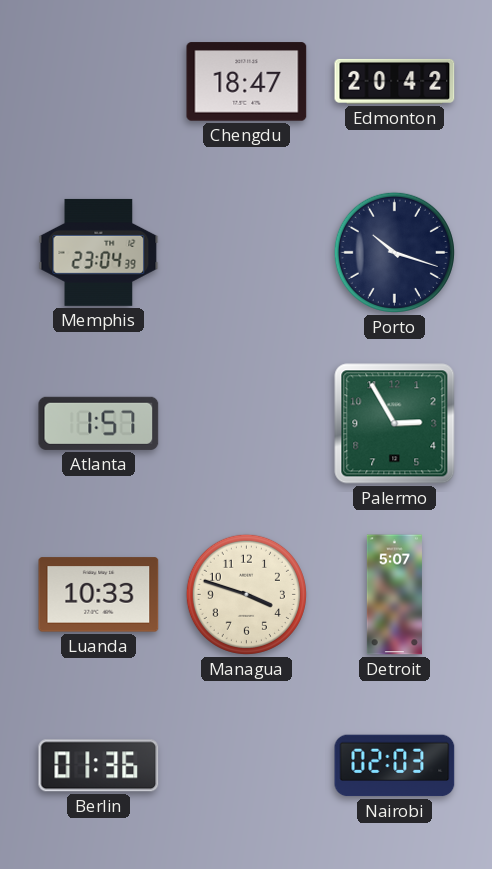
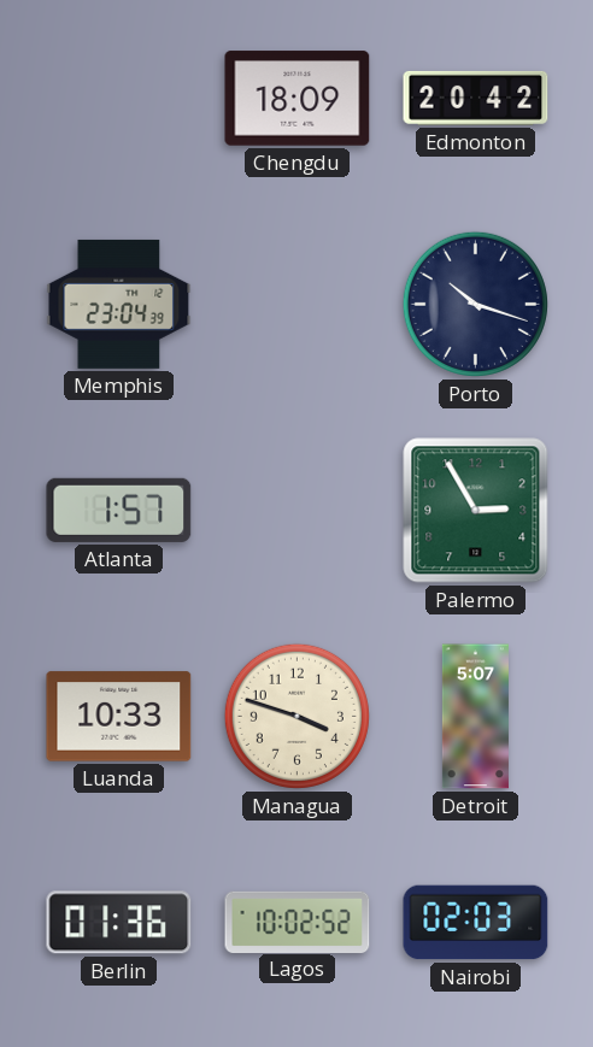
Chengdu: 18:47 -> 18:09 (298, 99)
Lagos: none -> 10:02 (298, 922)
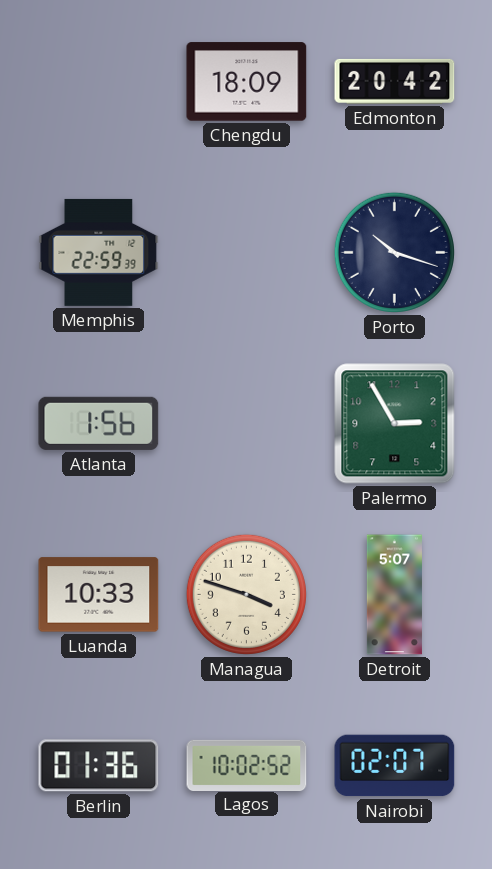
Memphis: 23:04 -> 22:59 (99, 252)
Atlanta: 1:57 -> 1:56 (99, 423)
Nairobi: 02:03 -> 02:07 (395, 766)
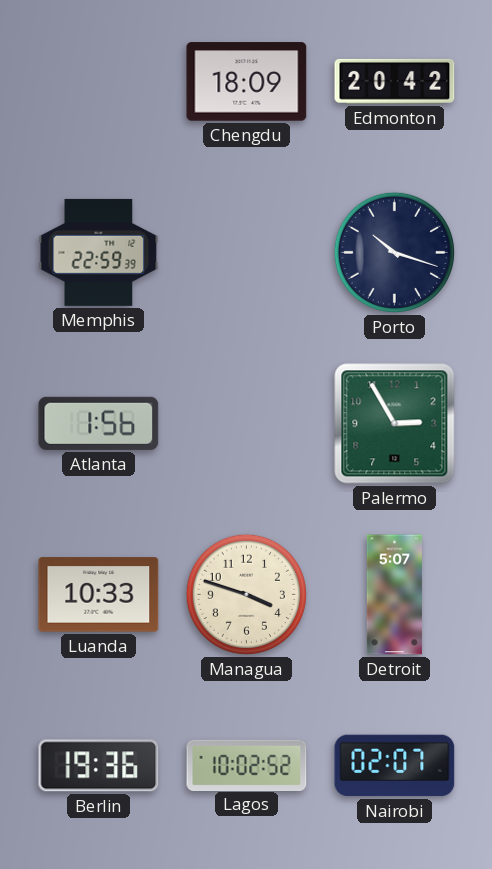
Berlin: 01:36 -> 19:36 (99, 766)
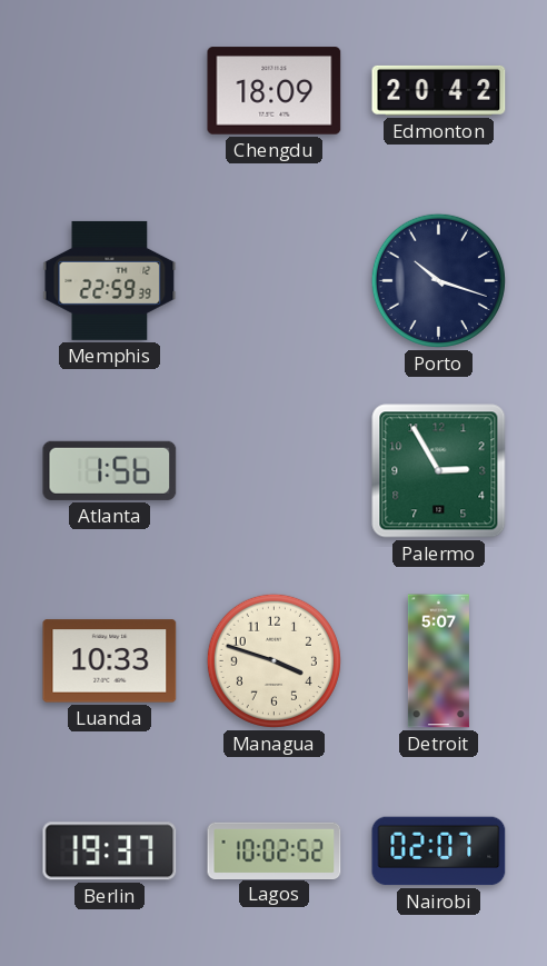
Berlin: 19:36 -> 19:37 (110, 852)
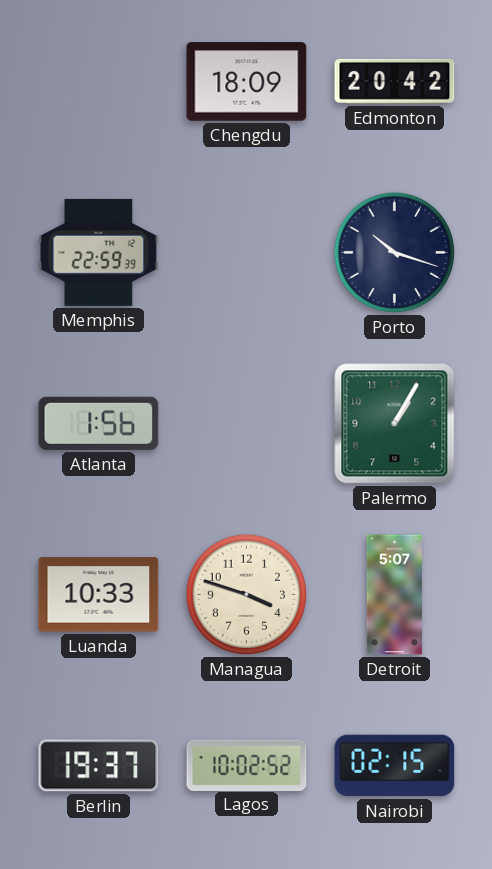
Palermo: 2:55 -> 1:05 (395, 424)
Nairobi: 02:07 -> 02:15 (395, 766)
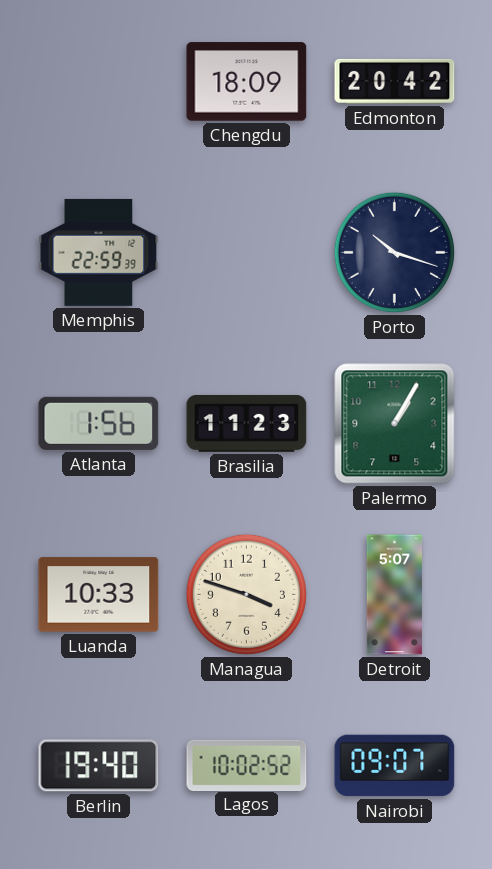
Brasilia: none -> 11:23 (247, 423)
Berlin: 19:37 -> 19:40 (99, 766)
Nairobi: 02:15 -> 09:07 (395, 766)
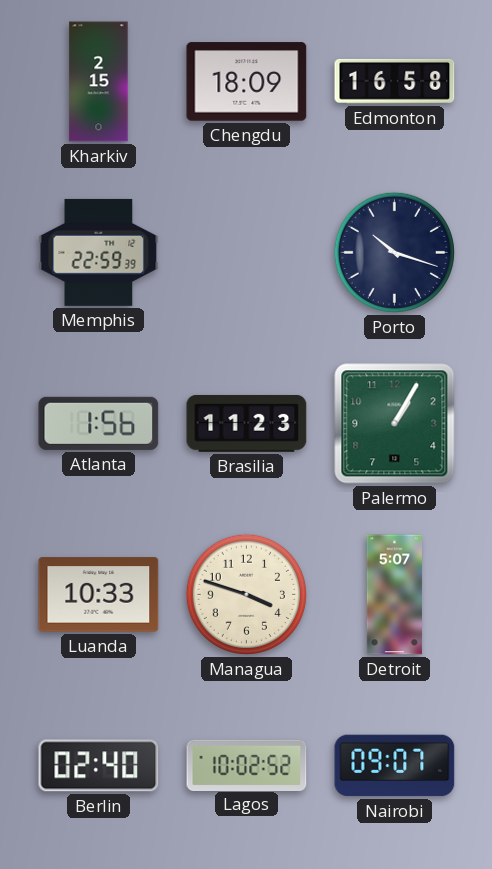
Kharkiv: none -> 2:15 (99, 82)
Edmonton: 20:42 -> 16:58 (395, 81)
Berlin: 19:40 -> 02:40 (99, 766)
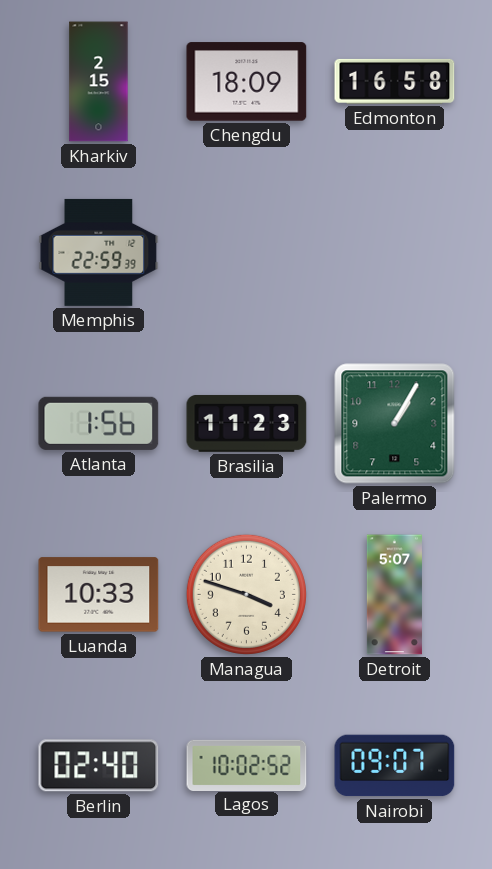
Porto: 10:18 -> none (394, 252)
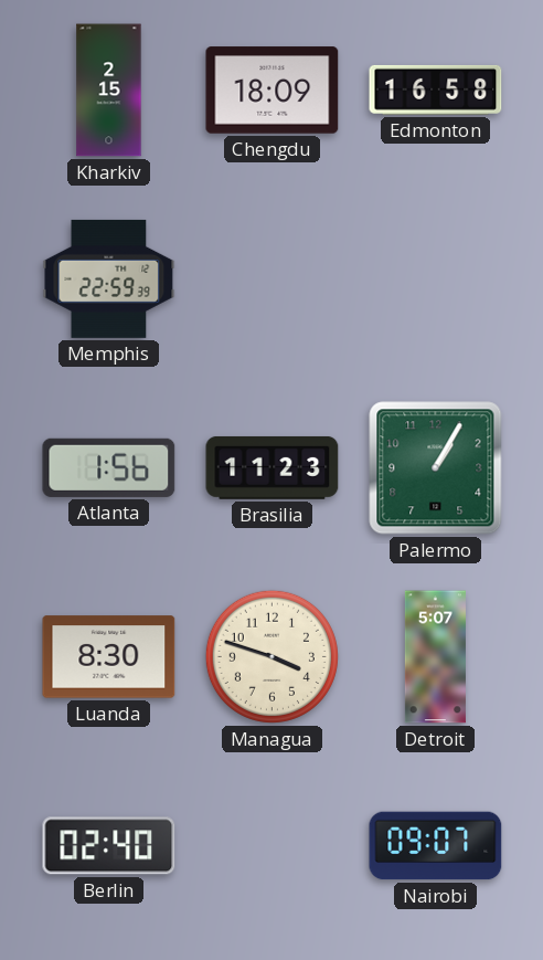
Luanda: 10:33 -> 8:30 (109, 657)
Lagos: 10:02 -> none (247, 765)
